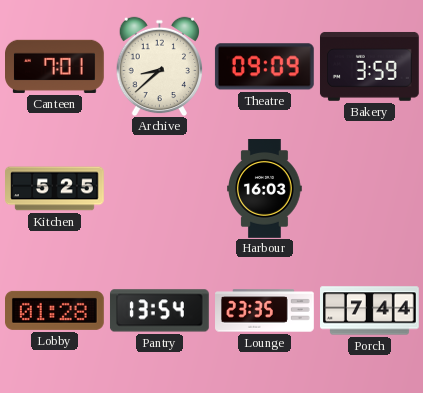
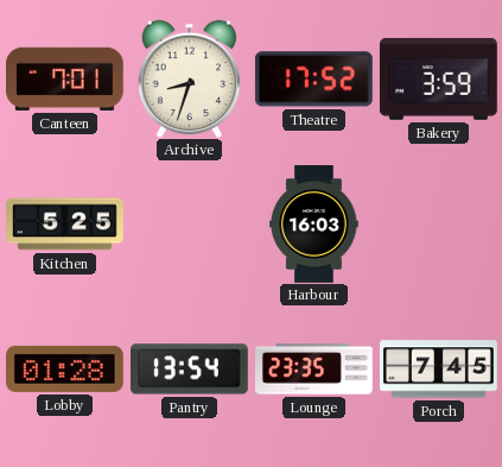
Archive: 8:38 -> 8:33 (189, 78)
Theatre: 09:09 -> 17:52 (313, 80)
Porch: 7:44 -> 7:45 (439, 370)
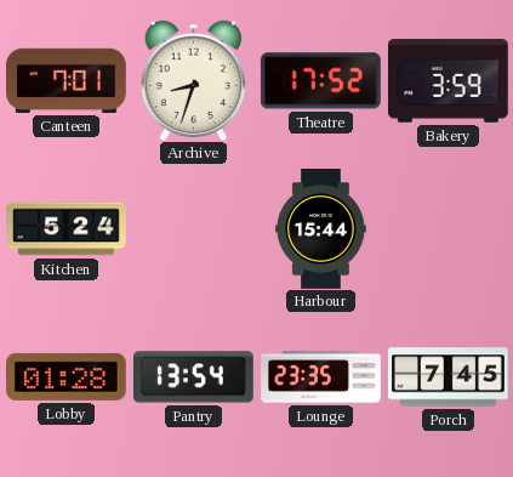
Kitchen: 5:25 -> 5:24 (67, 229)
Harbour: 16:03 -> 15:44 (321, 229)
